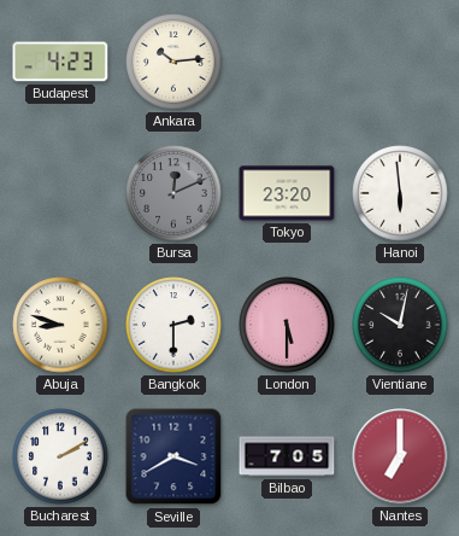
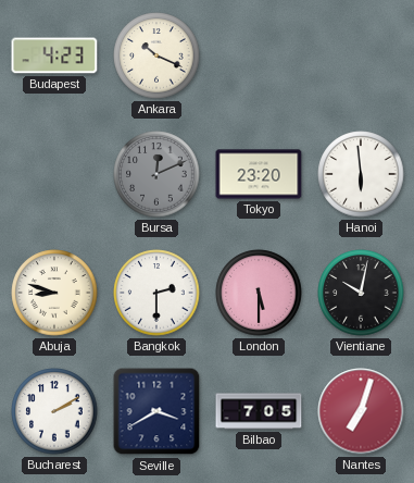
Ankara: 10:14 -> 10:19 (156, 55)
Nantes: 7:00 -> 7:03 (361, 411)
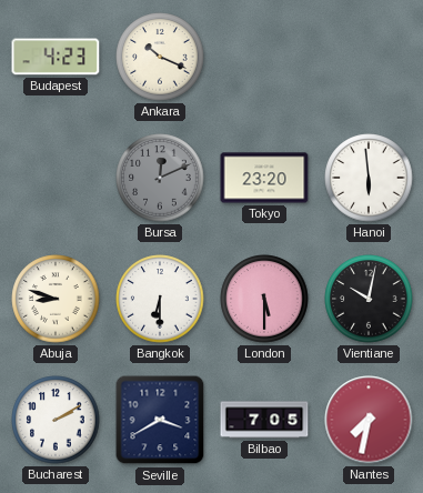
Bangkok: 2:30 -> 6:30 (160, 299)
Nantes: 7:03 -> 7:32 (369, 420)
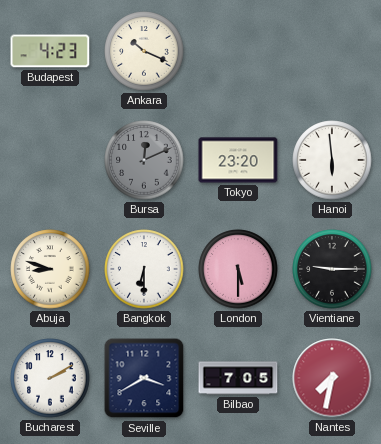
Vientiane: 10:02 -> 9:15 (332, 269)
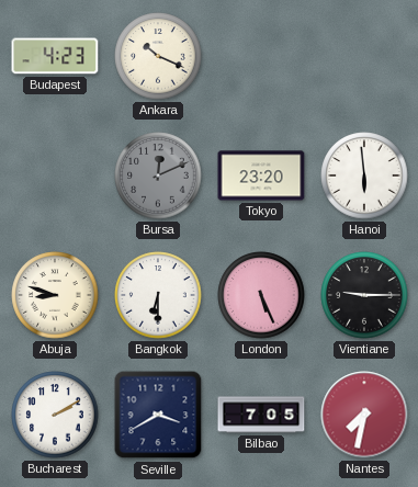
London: 5:30 -> 5:26 (261, 295)
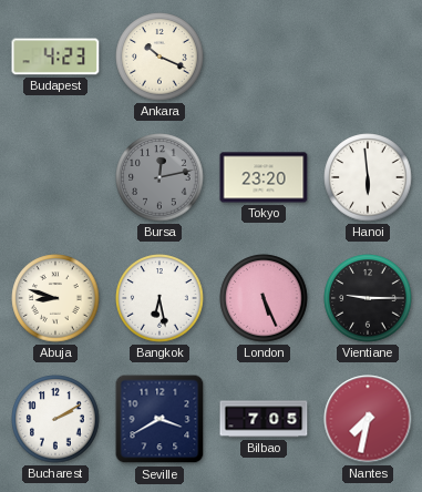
Bursa: 12:11 -> 12:13 (159, 177)
Bangkok: 6:30 -> 6:28 (159, 298)
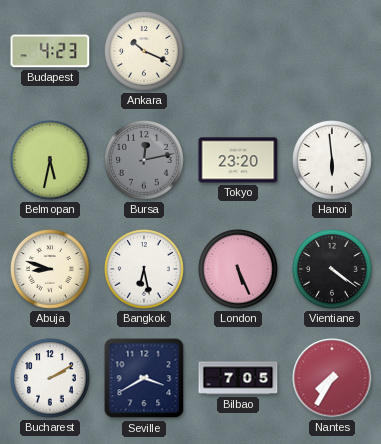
Belmopan: none -> 5:32 (50, 160)
Vientiane: 9:15 -> 4:21 (332, 269)
Nantes: 7:32 -> 7:35 (332, 378)
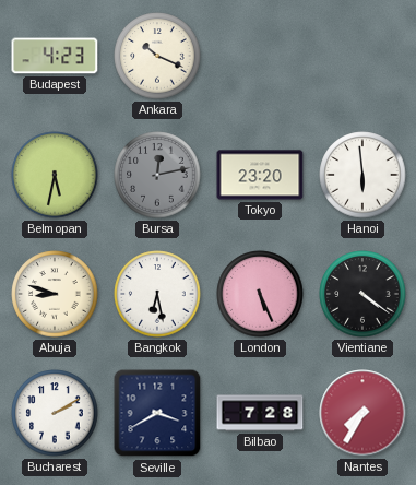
Bilbao: 7:05 -> 7:28 (260, 413)
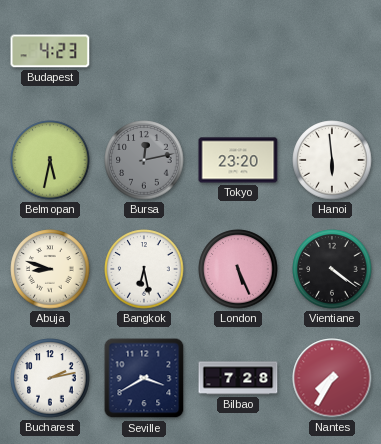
Ankara: 10:19 -> none (157, 56)
Bucharest: 2:10 -> 2:13 (50, 378)
